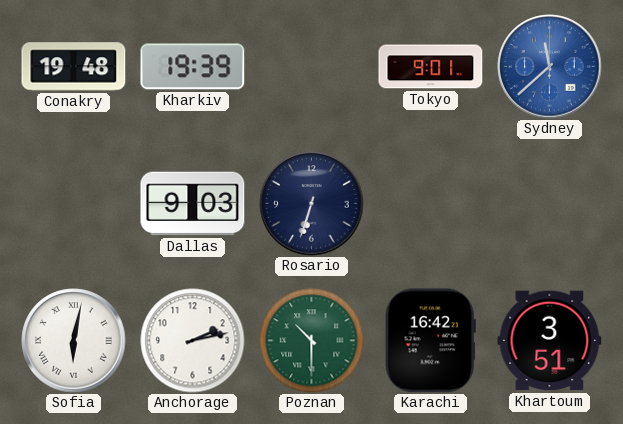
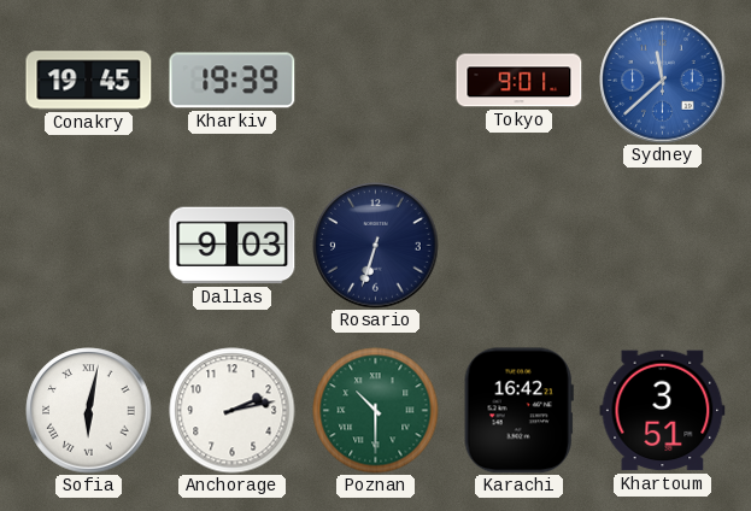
Conakry: 19:48 -> 19:45 (89, 81)
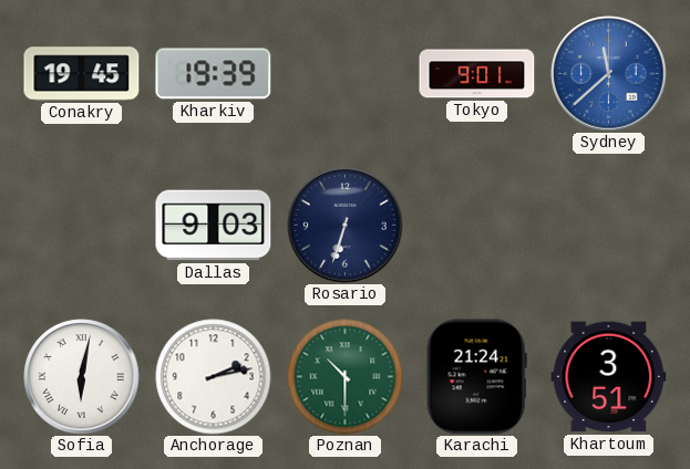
Karachi: 16:42 -> 21:24 (476, 377)
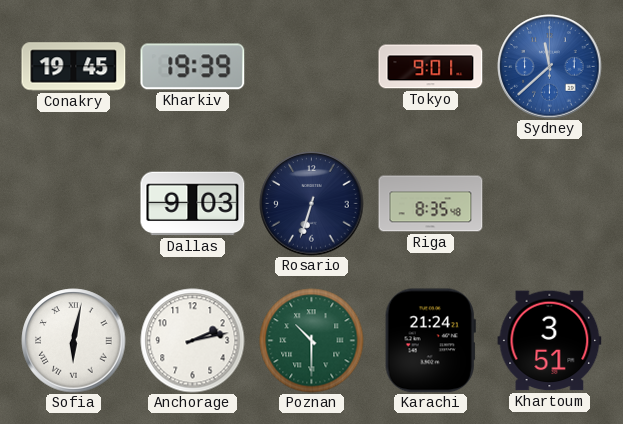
Riga: none -> 8:35 (431, 204)
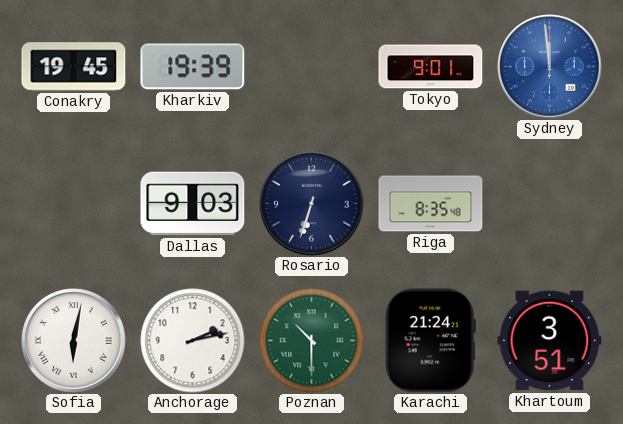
Sydney: 11:38 -> 11:59 (550, 67)
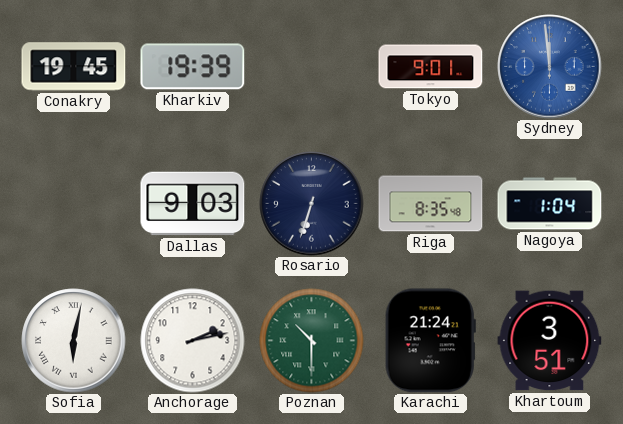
Nagoya: none -> 1:04 (550, 204)
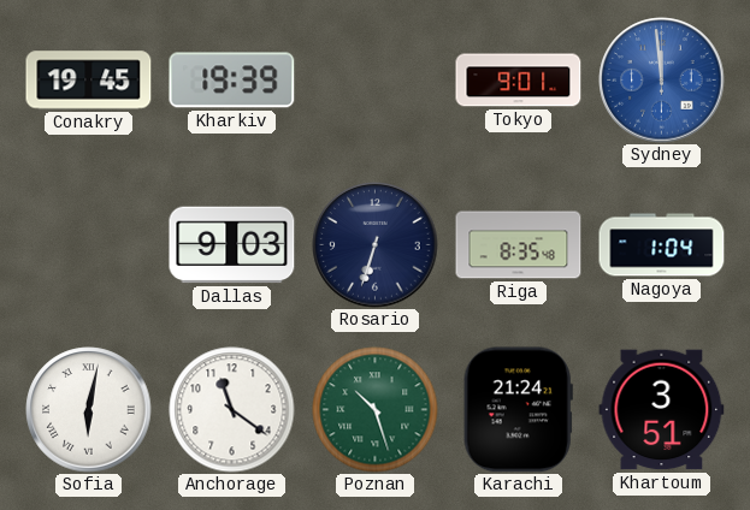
Anchorage: 2:13 -> 11:21 (232, 410)
Poznan: 10:30 -> 10:27 (376, 410)
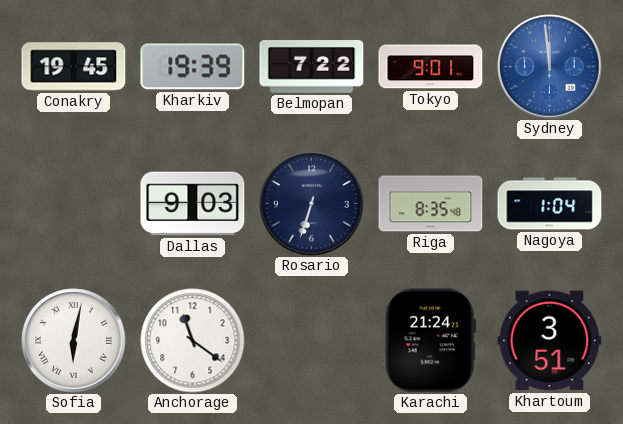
Belmopan: none -> 7:22 (312, 67)
Poznan: 10:27 -> none (376, 410)
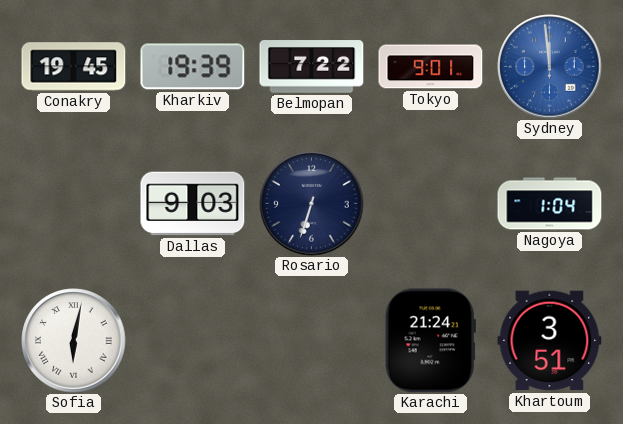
Riga: 8:35 -> none (431, 204)
Anchorage: 11:21 -> none (193, 341)
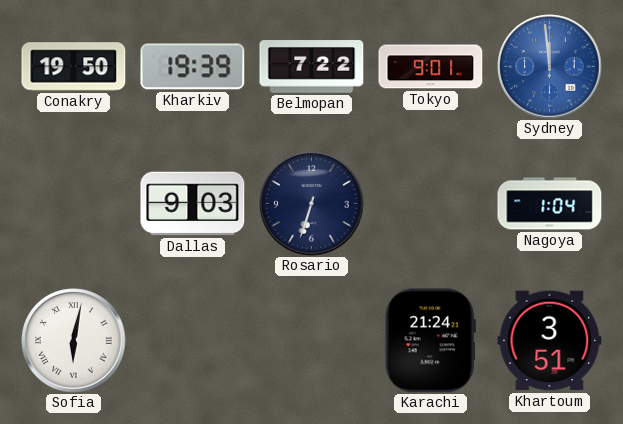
Conakry: 19:45 -> 19:50 (74, 67)
